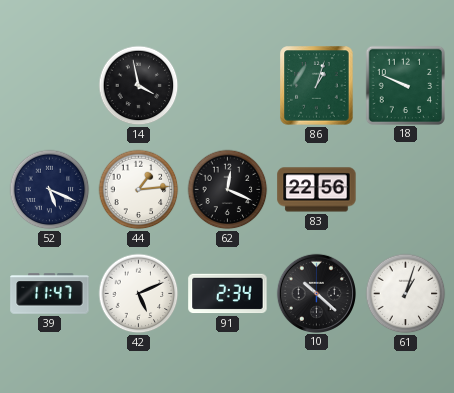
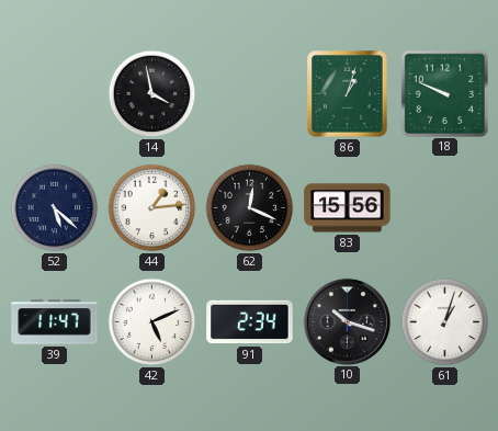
52: 5:19 -> 5:22 (55, 208)
83: 22:56 -> 15:56 (348, 208)
10: 10:22 -> 10:18 (347, 321)
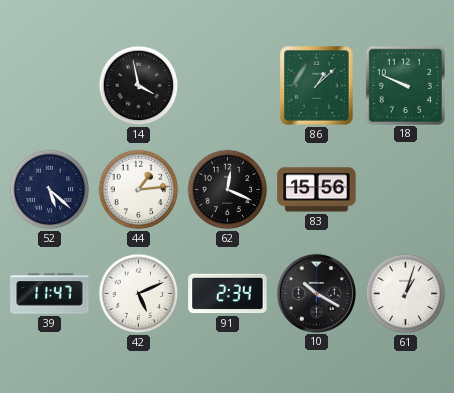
86: 1:03 -> 1:08 (317, 86)
10: 10:18 -> 10:20 (316, 293)
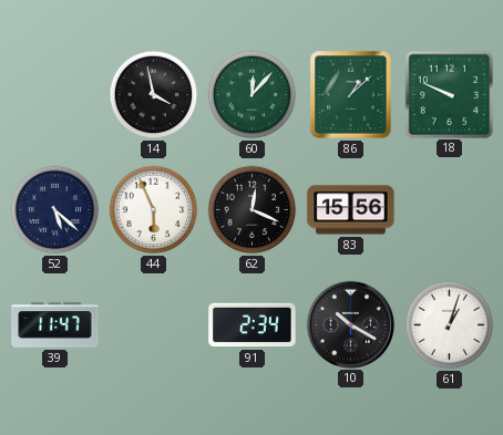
60: none -> 12:07 (253, 95)
44: 1:14 -> 5:56 (154, 210)
42: 5:11 -> none (139, 294)
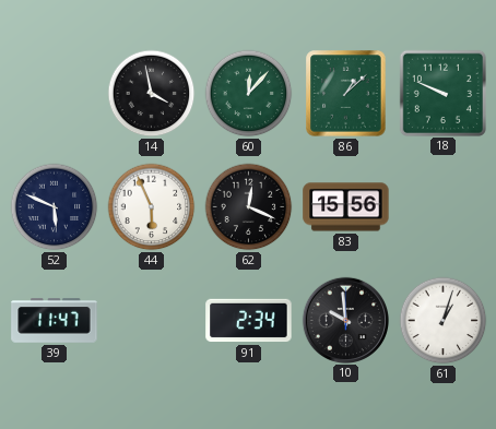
52: 5:22 -> 5:49 (55, 207)
10: 10:20 -> 9:59 (345, 320)
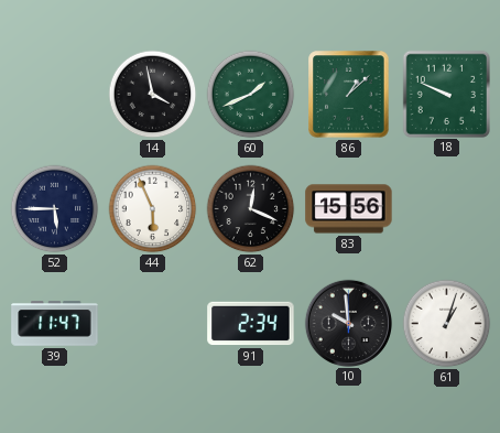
60: 12:07 -> 1:41 (251, 95)
52: 5:49 -> 5:45 (55, 209)
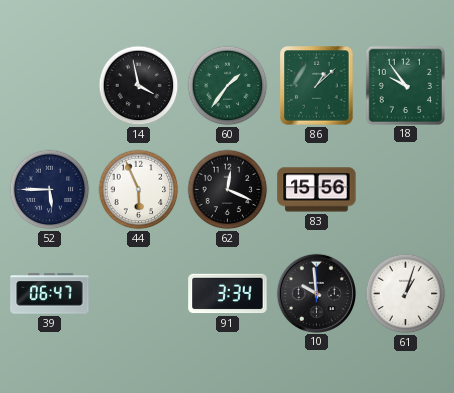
60: 1:41 -> 1:36 (228, 86)
18: 9:49 -> 9:54 (405, 85)
39: 11:47 -> 06:47 (50, 294)
91: 2:34 -> 3:34 (228, 294)
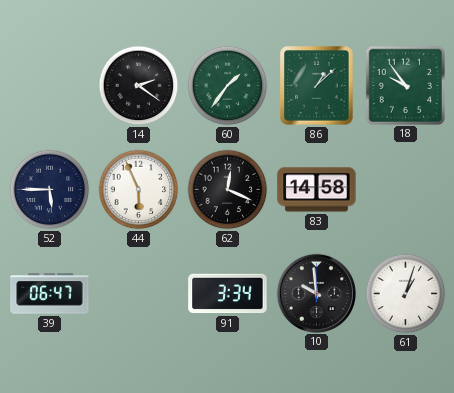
14: 3:58 -> 2:21 (139, 86)
83: 15:56 -> 14:58 (317, 190)
